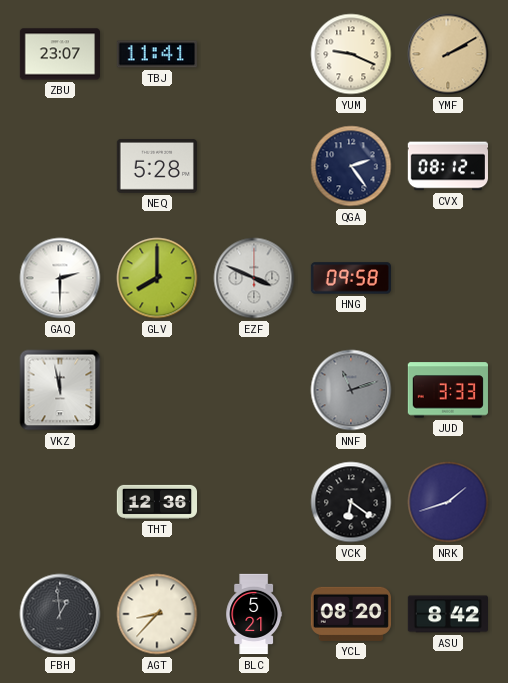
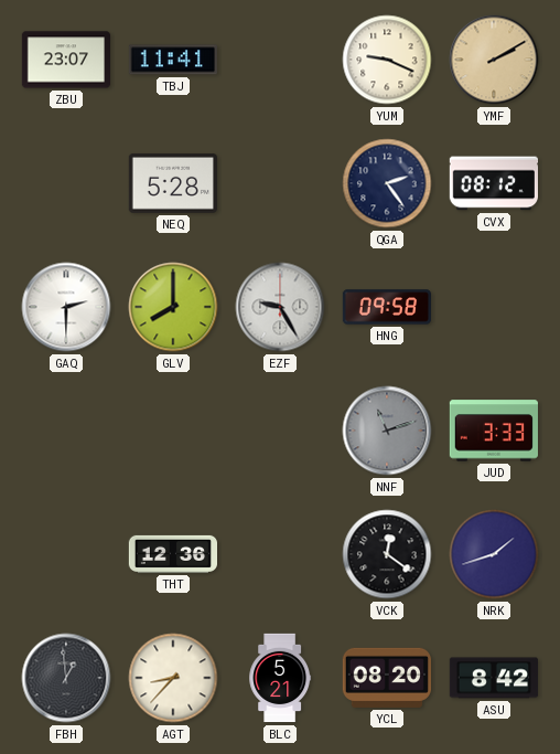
EZF: 3:49 -> 9:25 (280, 307)
VKZ: 11:58 -> none (60, 390)
VCK: 6:21 -> 12:21 (387, 554)
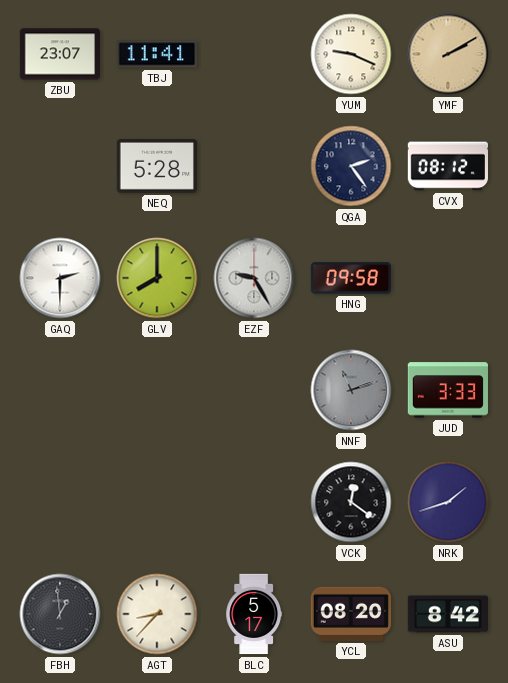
THT: 12:36 -> none (172, 554)
BLC: 5:21 -> 5:17 (254, 614)
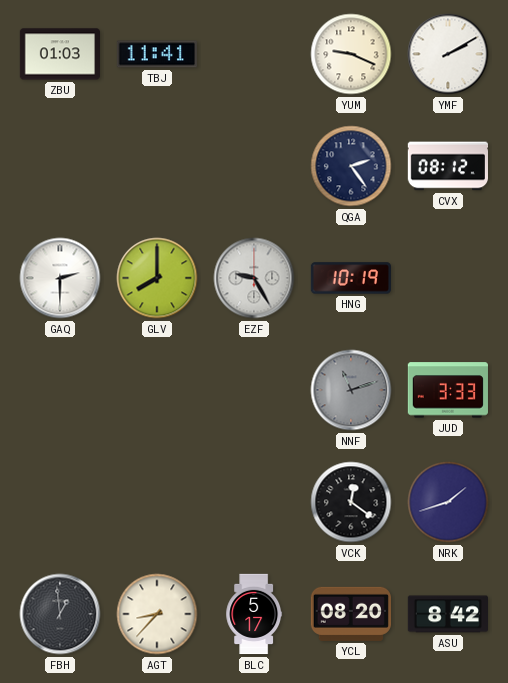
ZBU: 23:07 -> 01:03 (59, 54)
YMF dial: champagne -> white (448, 54)
NEQ: 5:28 -> none (156, 166)
HNG: 09:58 -> 10:19 (350, 278)
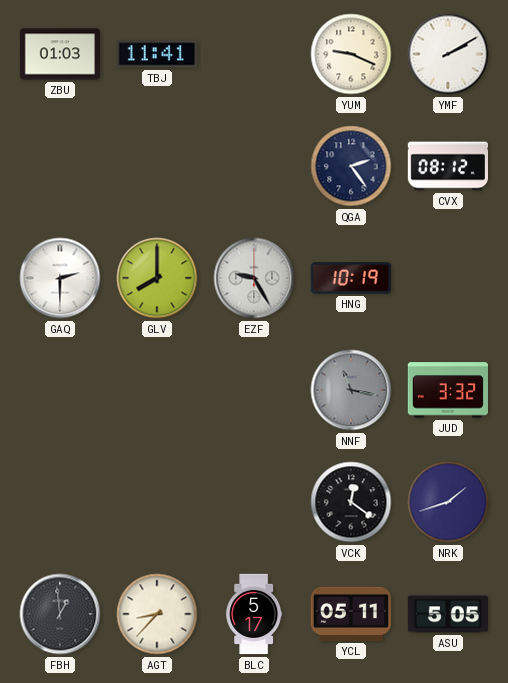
NNF: 11:12 -> 11:17 (351, 390)
JUD: 3:33 -> 3:32 (448, 390)
YCL: 08:20 -> 05:11 (351, 614)
ASU: 8:42 -> 5:05 (447, 614)
